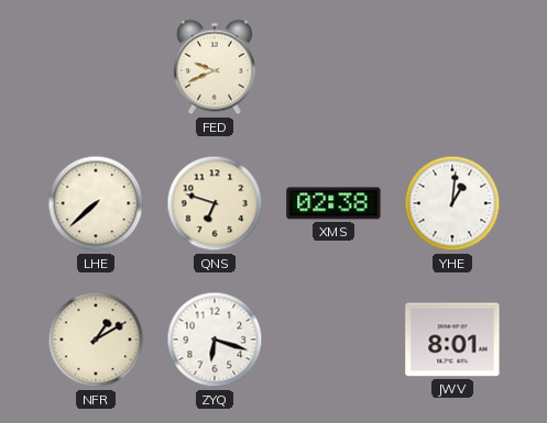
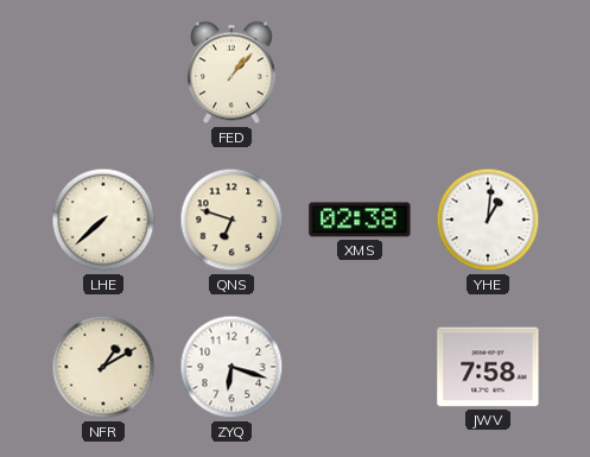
FED: 9:41 -> 1:07 (231, 72)
JWV: 8:01 -> 7:58 (488, 367)
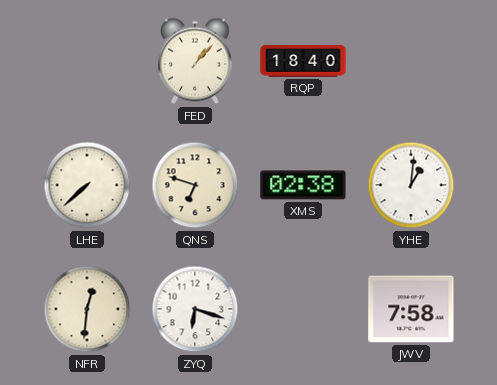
RQP: none -> 18:40 (303, 61)
NFR: 1:10 -> 12:31 (87, 309)
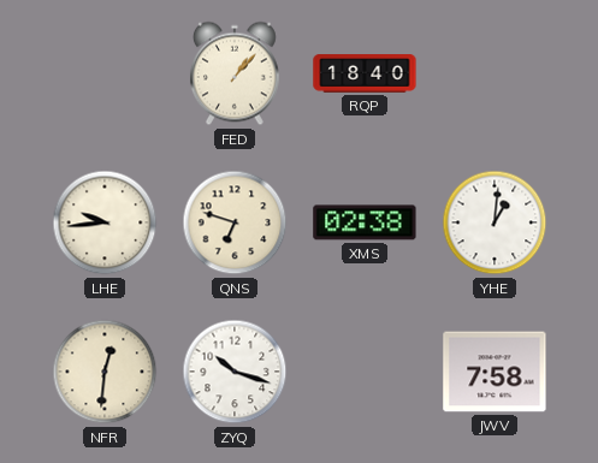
LHE: 7:38 -> 9:44 (105, 222)
ZYQ: 6:18 -> 10:18 (235, 372)
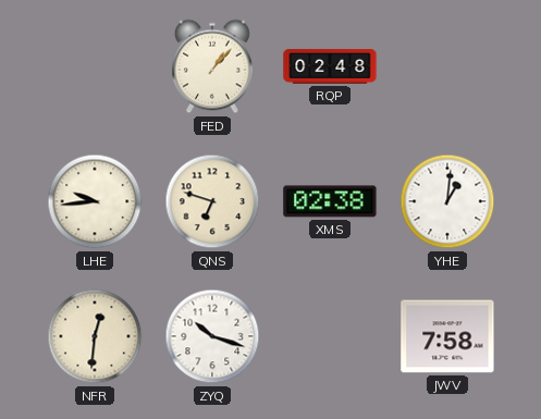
RQP: 18:40 -> 02:48 (330, 66)
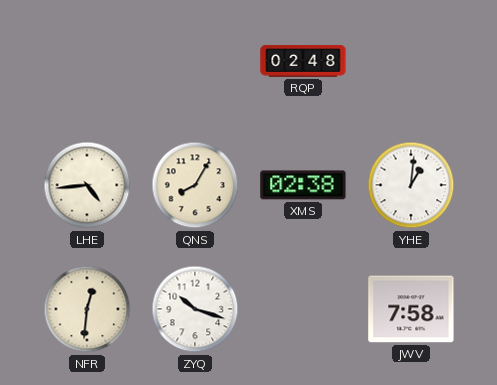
FED: 1:07 -> none (212, 66)
LHE: 9:44 -> 4:44 (87, 185)
QNS: 6:48 -> 8:05 (195, 185)
